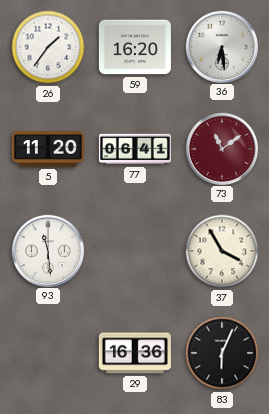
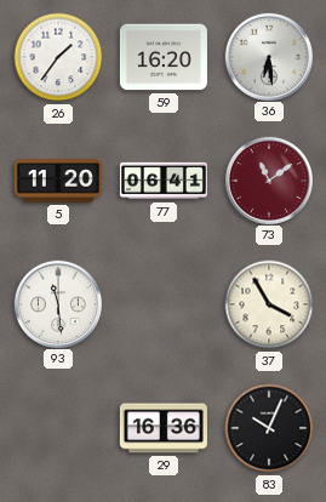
83: 6:04 -> 10:04 (269, 428)
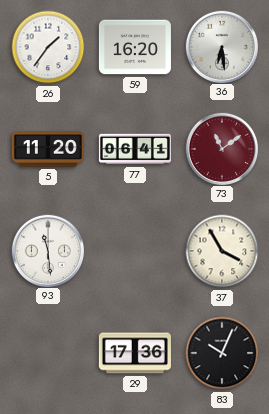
29: 16:36 -> 17:36 (135, 353)
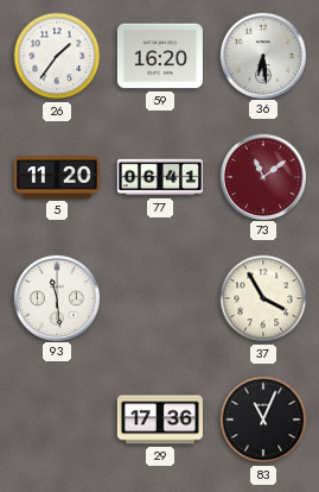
83: 10:04 -> 11:04 (263, 420)
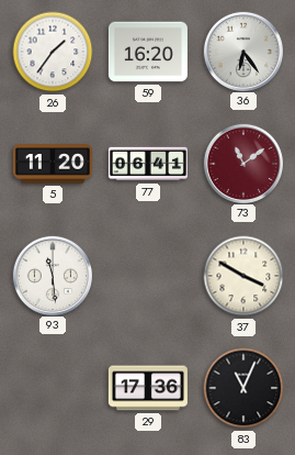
36: 6:29 -> 6:24 (242, 51)
37: 3:55 -> 3:50 (243, 276)
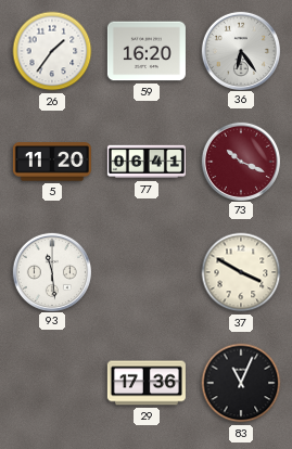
73: 11:09 -> 10:19 (240, 161)
